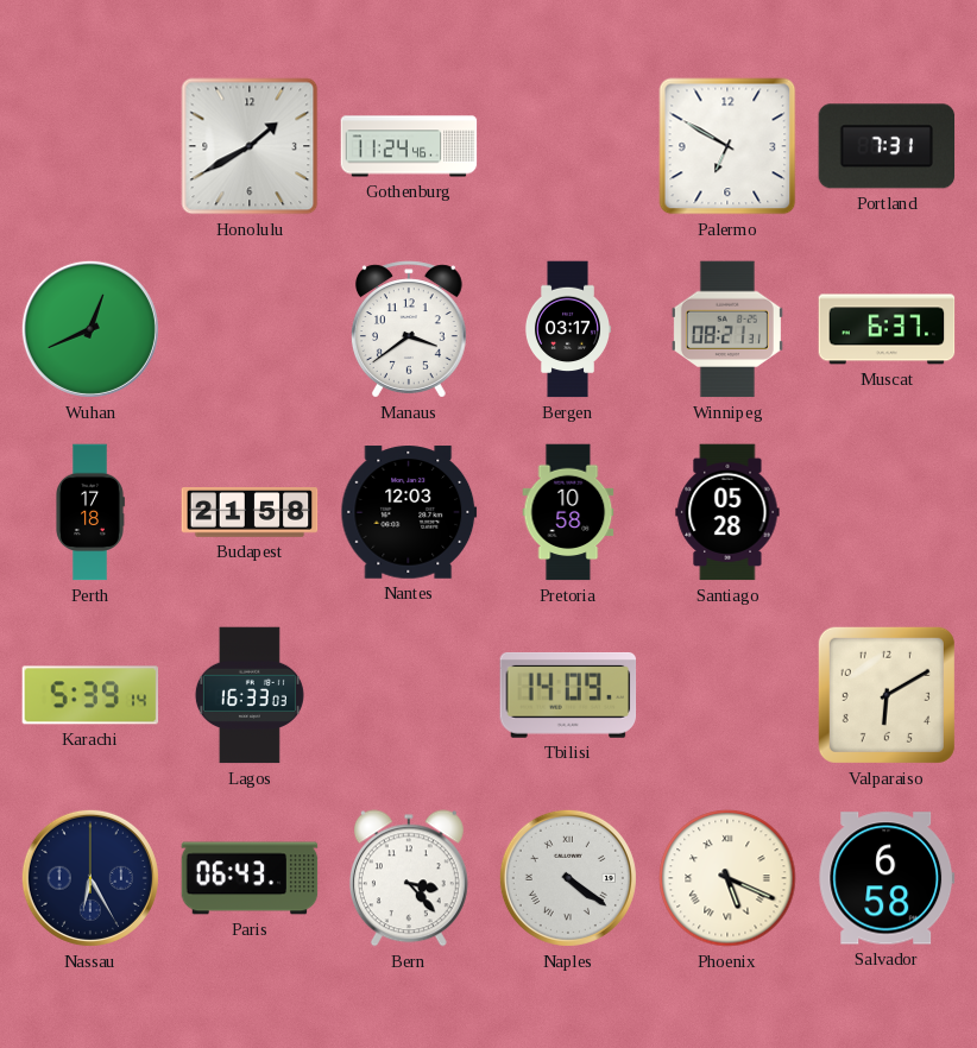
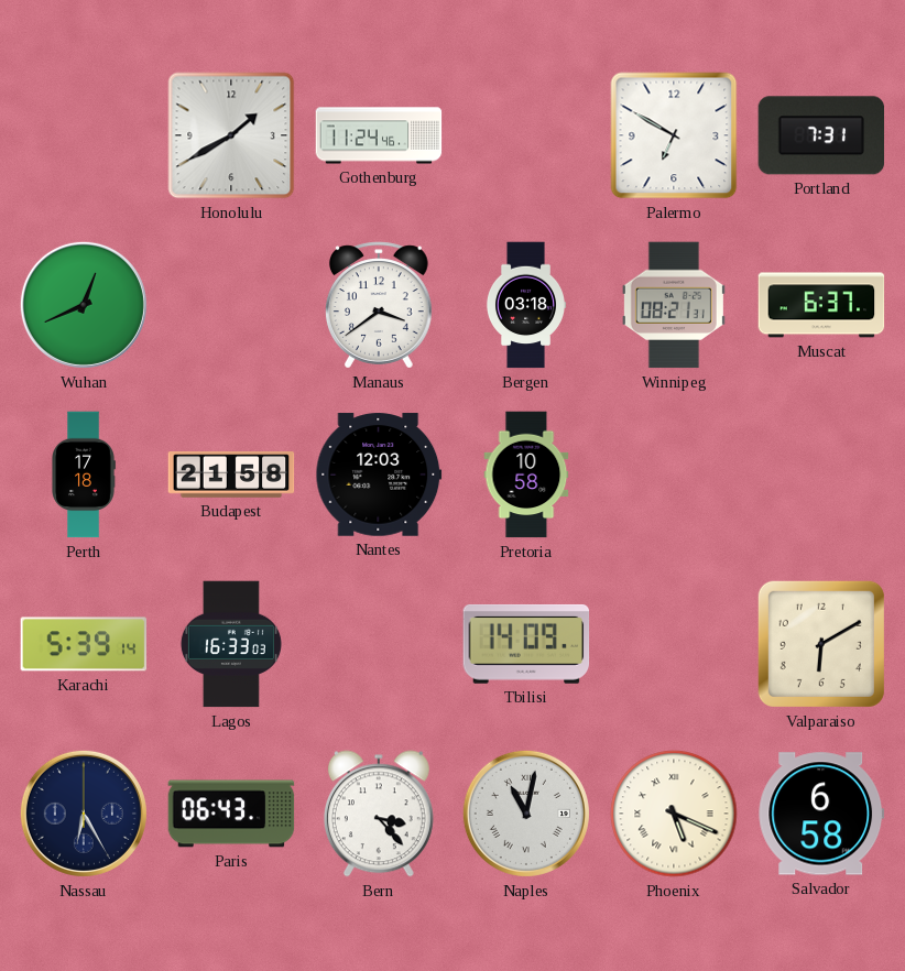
Bergen: 03:17 -> 03:18 (526, 305)
Santiago: 05:28 -> none (727, 512)
Naples: 4:21 -> 11:02 (526, 814)
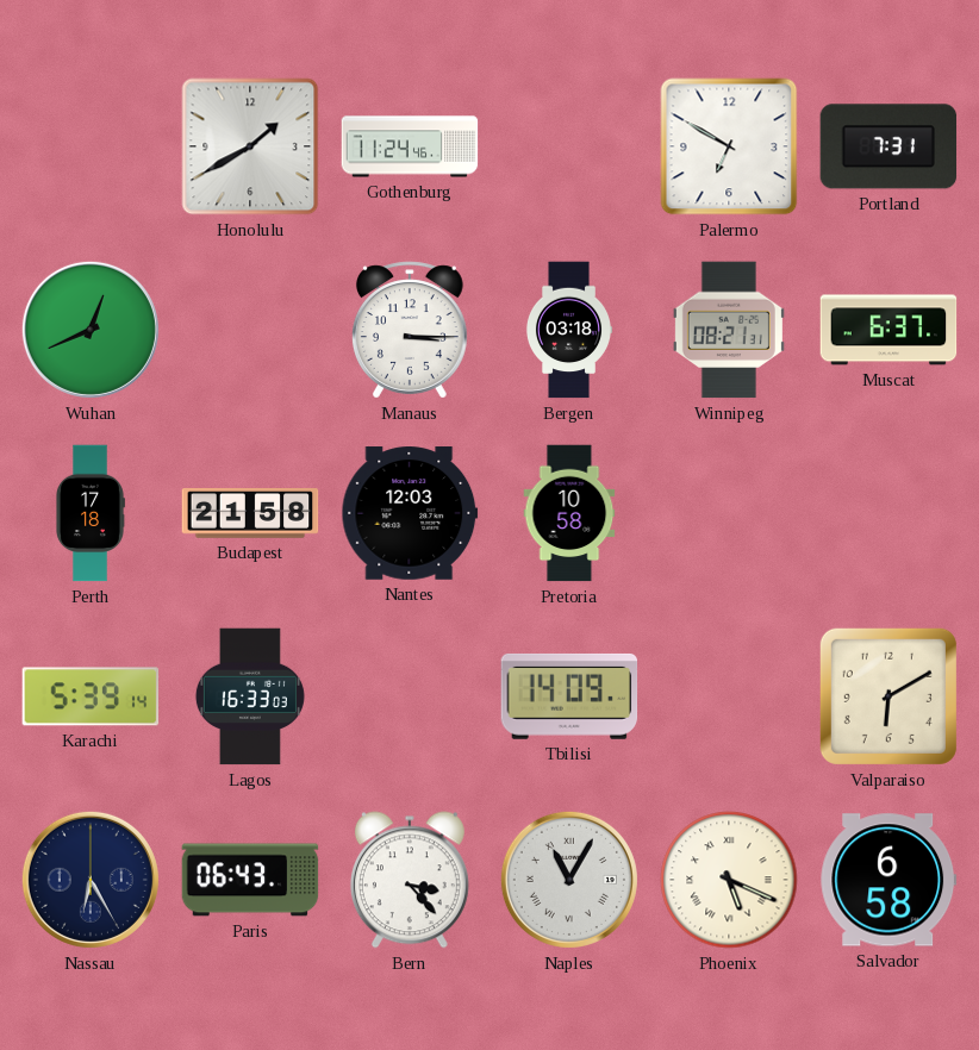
Manaus: 3:39 -> 3:15 (410, 330)
Naples: 11:02 -> 11:05 (569, 880)
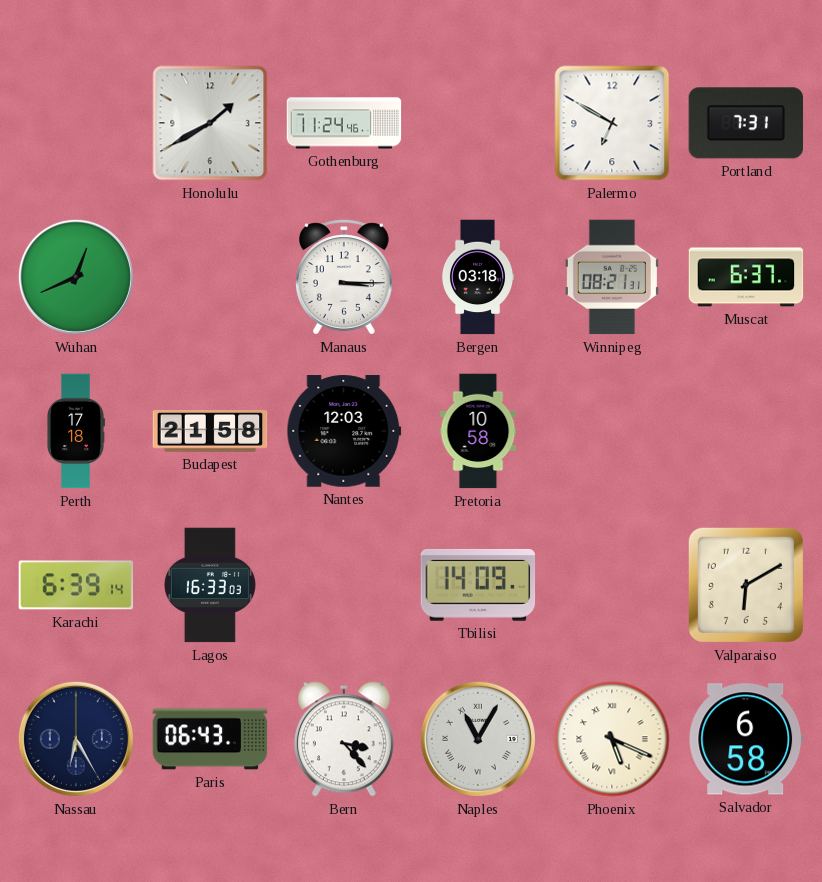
Karachi: 5:39 -> 6:39 (76, 585)
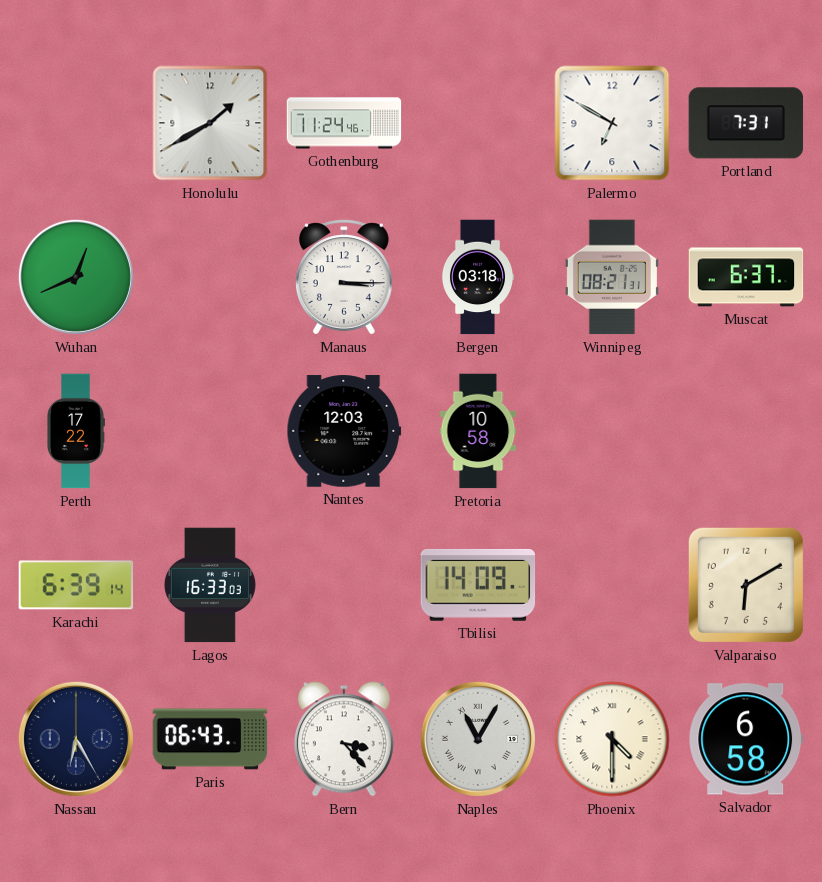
Perth: 17:18 -> 17:22 (76, 431)
Budapest: 21:58 -> none (210, 432)
Phoenix: 5:19 -> 4:30 (612, 739)
